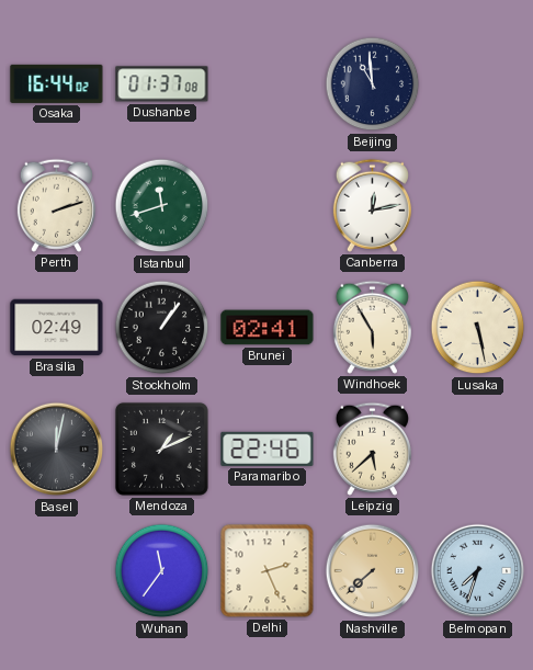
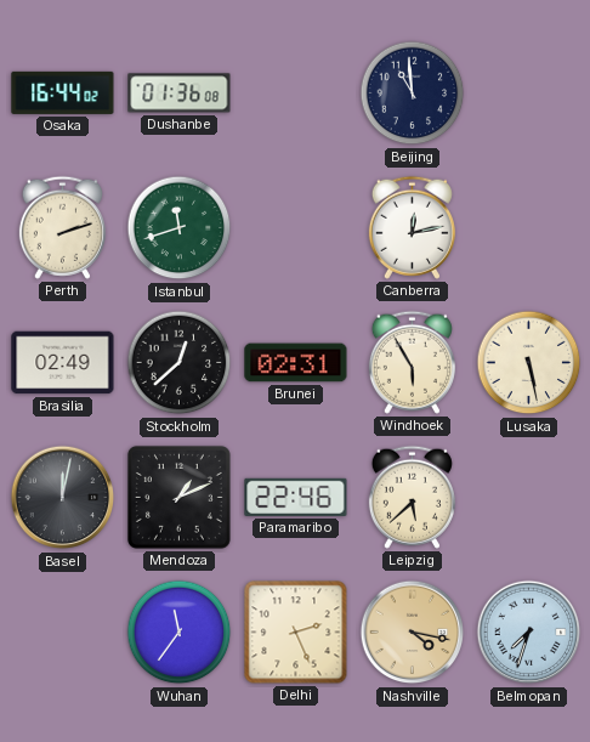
Dushanbe: 01:37 -> 01:36 (180, 94)
Stockholm: 1:06 -> 12:38 (180, 363)
Brunei: 02:41 -> 02:31 (296, 363)
Nashville: 7:38 -> 4:17 (413, 633)
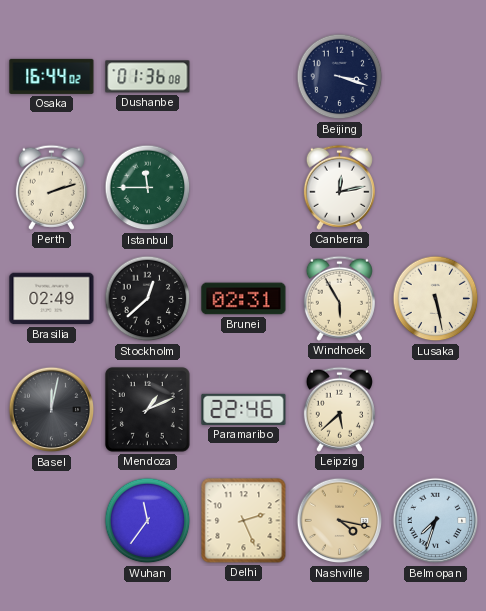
Beijing: 10:59 -> 3:18 (340, 77)
Istanbul: 11:42 -> 11:45 (148, 188)
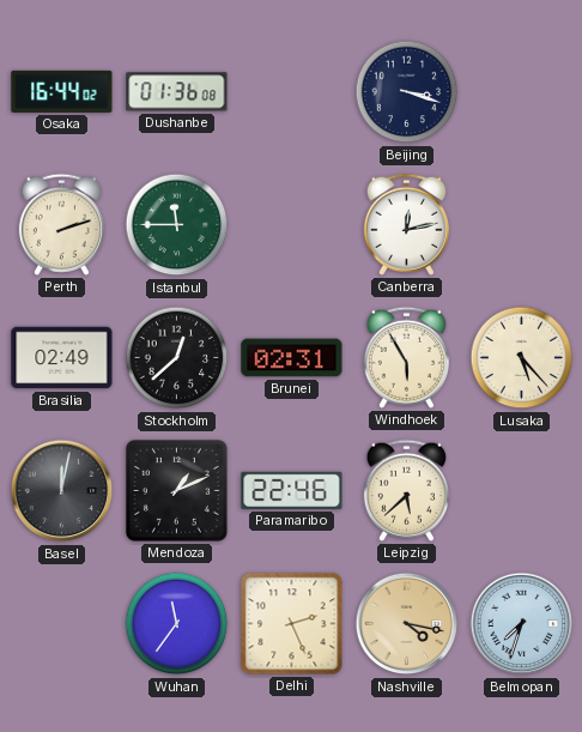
Lusaka: 5:28 -> 5:23 (522, 358)
